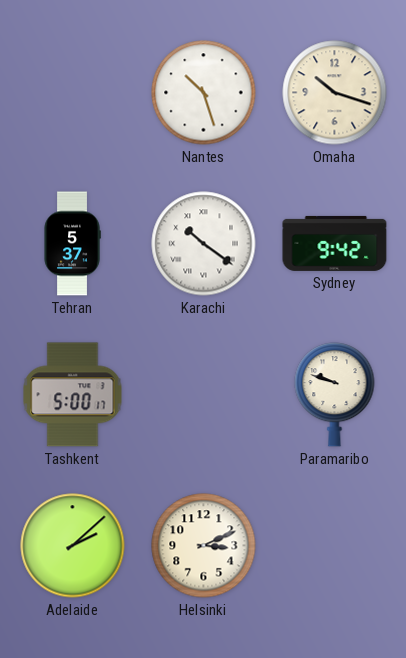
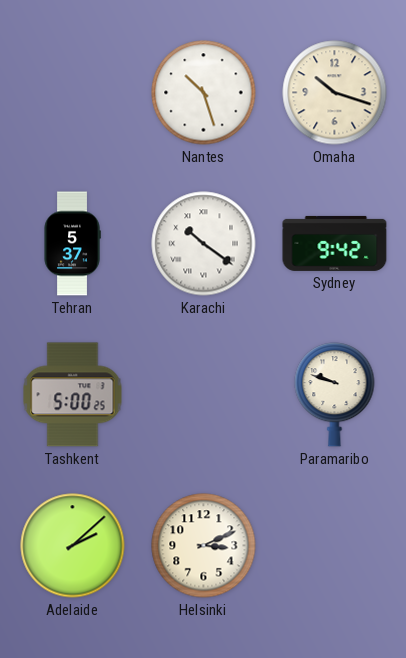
Tashkent: 5:00:17 -> 5:00:25 (73, 395)
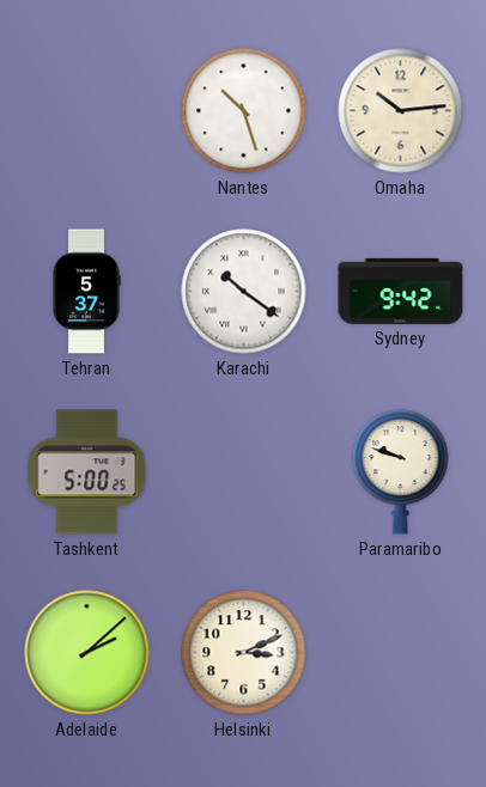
Omaha: 10:18 -> 10:14 (401, 111)
